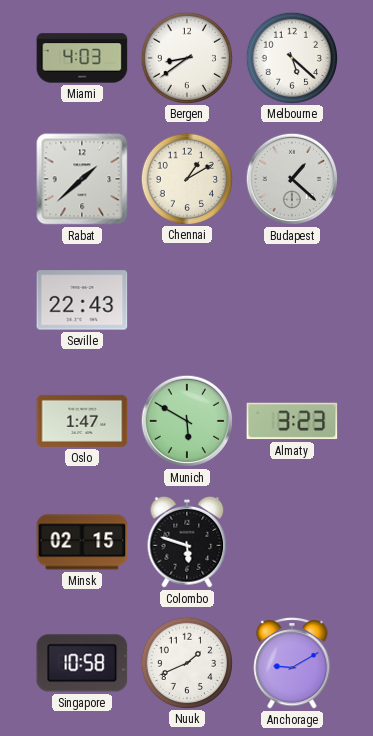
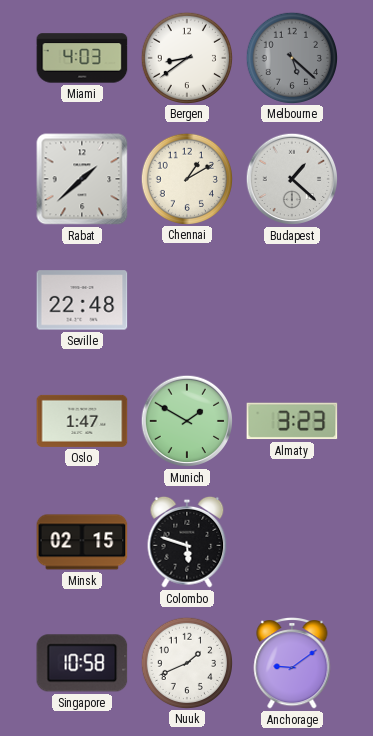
Melbourne dial: white -> grey (291, 57)
Seville: 22:43 -> 22:48 (82, 300)
Munich: 5:50 -> 1:50 (187, 421)
Anchorage: 9:10 -> 9:09 (292, 664)
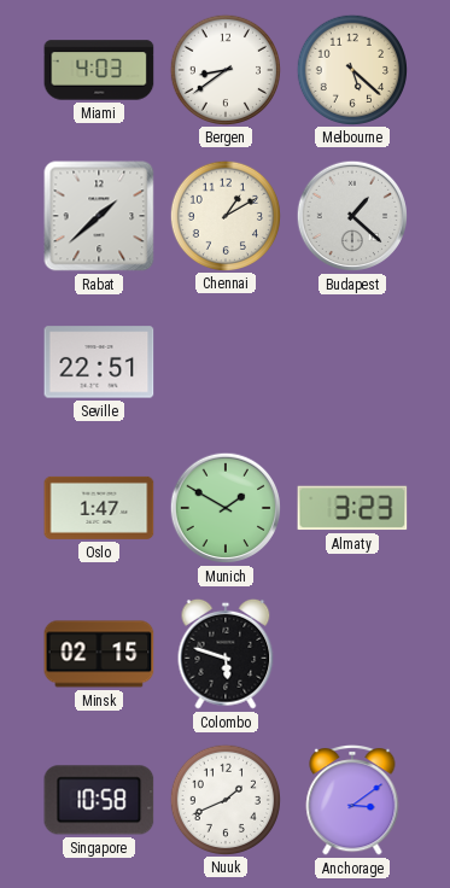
Melbourne dial: grey -> cream (351, 69)
Seville: 22:48 -> 22:51 (99, 362)
Anchorage: 9:09 -> 3:09 (352, 801)
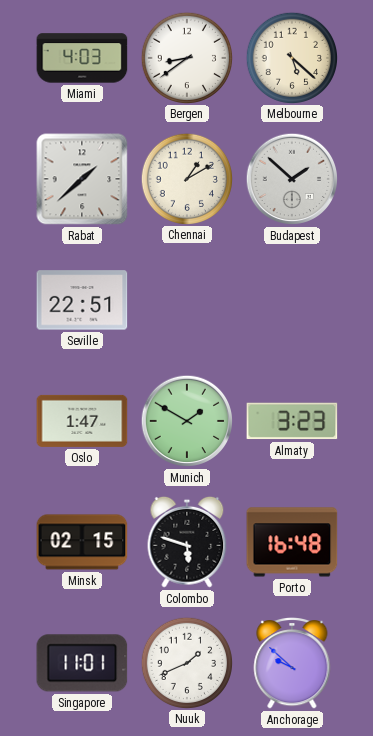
Budapest: 1:22 -> 1:52 (292, 179)
Porto: none -> 16:48 (292, 542)
Singapore: 10:58 -> 11:01 (82, 663)
Anchorage: 3:09 -> 9:52 (292, 664)
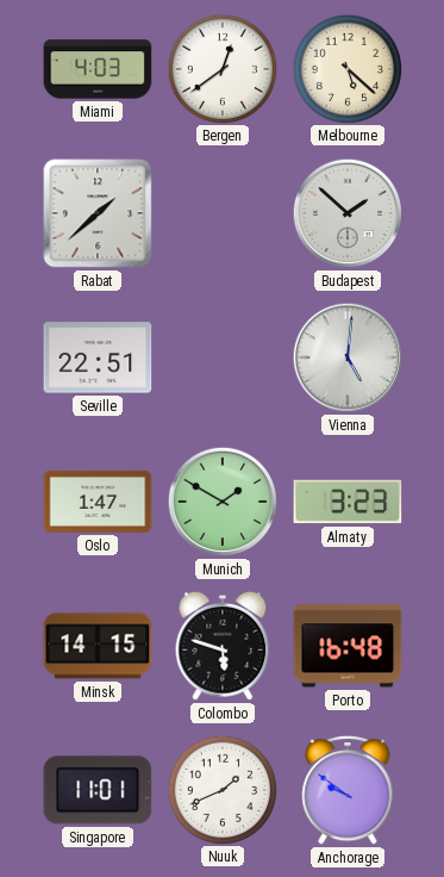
Bergen: 8:39 -> 12:39 (221, 68)
Chennai: 1:10 -> none (186, 178)
Vienna: none -> 5:01 (348, 357)
Minsk: 02:15 -> 14:15 (98, 646)
Anchorage: 9:52 -> 9:51 (348, 791)
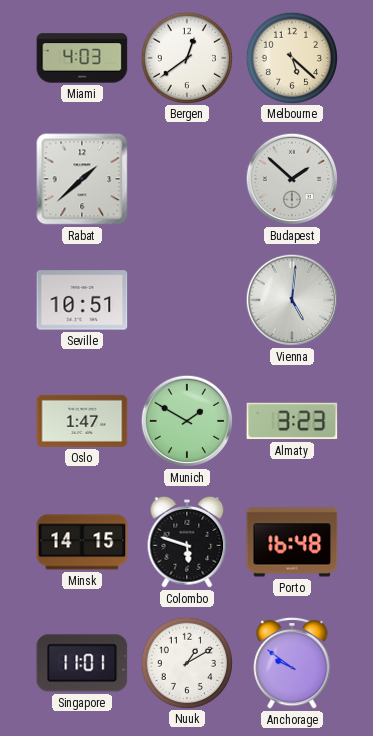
Seville: 22:51 -> 10:51 (82, 300)
Nuuk: 1:41 -> 1:10 (186, 662)
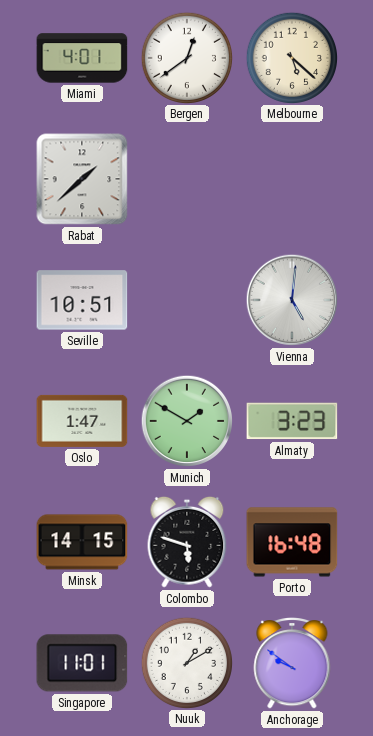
Miami: 4:03 -> 4:01 (82, 58)
Budapest: 1:52 -> none (292, 179)
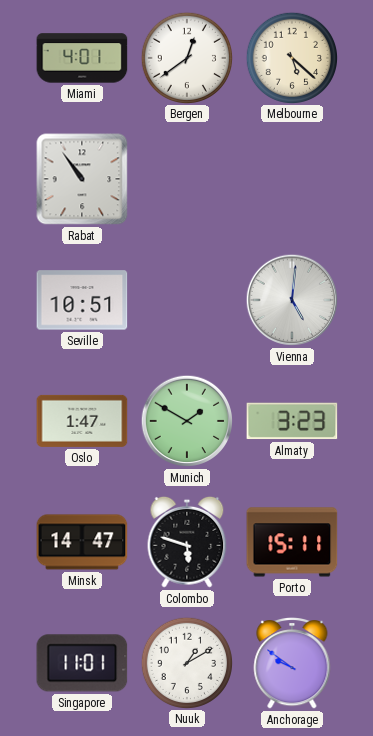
Rabat: 1:38 -> 10:54 (82, 179)
Minsk: 14:15 -> 14:47 (82, 542)
Porto: 16:48 -> 15:11 (292, 542)
